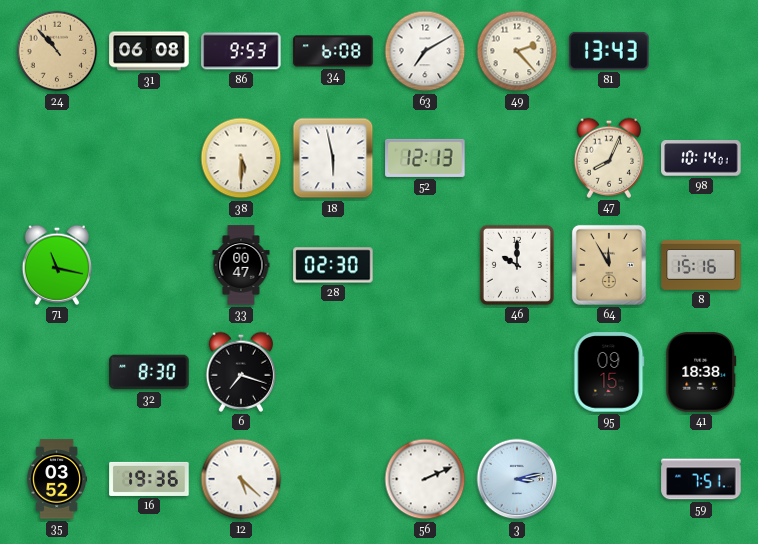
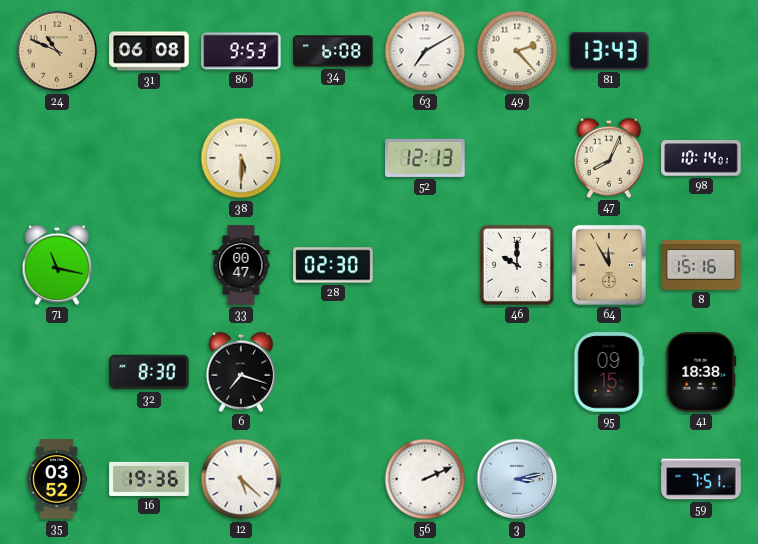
24: 10:53 -> 10:49 (57, 51)
18: 5:58 -> none (333, 158)
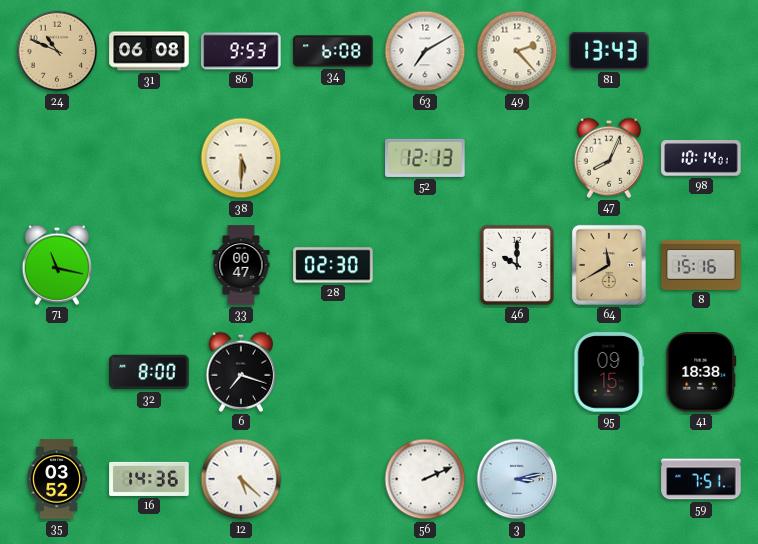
64: 11:55 -> 11:40 (609, 265)
32: 8:30 -> 8:00 (149, 372)
16: 19:36 -> 14:36 (149, 479)
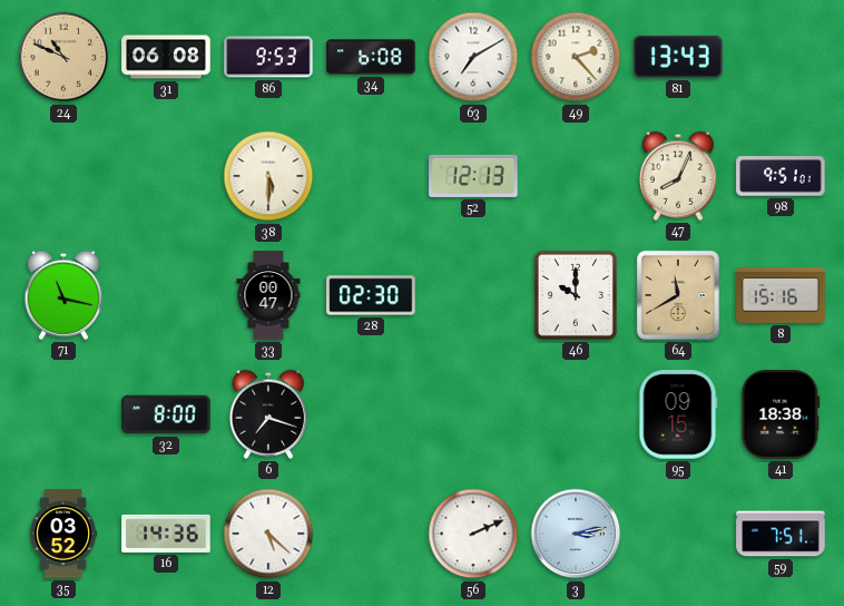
98: 10:14 -> 9:51 (781, 176)
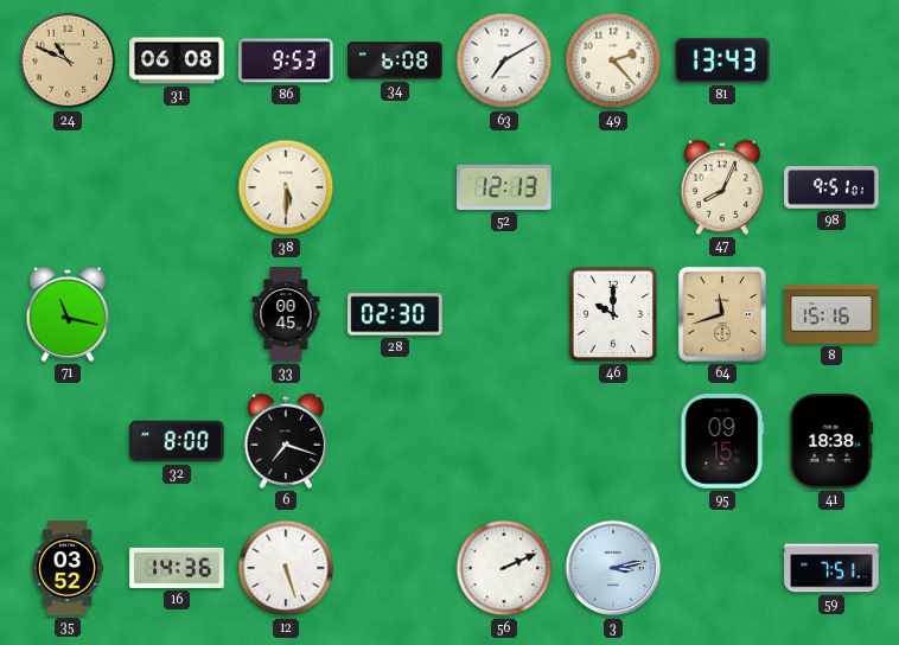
33: 00:47 -> 00:45 (286, 314)
64: 11:40 -> 11:42 (722, 314)
12: 5:22 -> 5:27 (286, 568)
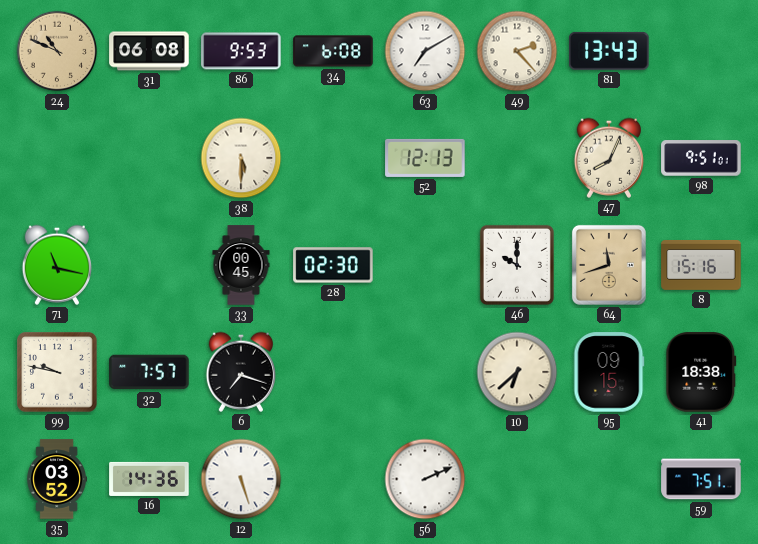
99: none -> 9:47 (57, 372)
32: 8:00 -> 7:57 (149, 372)
10: none -> 6:38 (517, 372)
3: 3:13 -> none (613, 568)
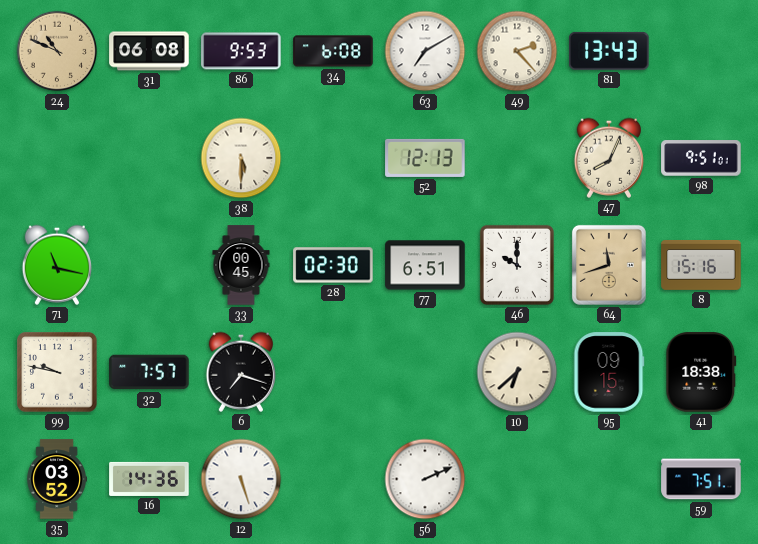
77: none -> 6:51 (425, 265)
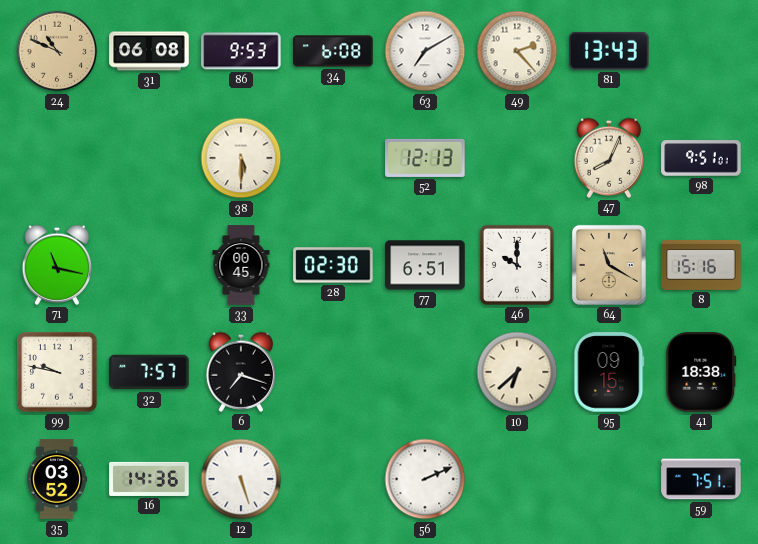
64: 11:42 -> 11:20 (609, 265)
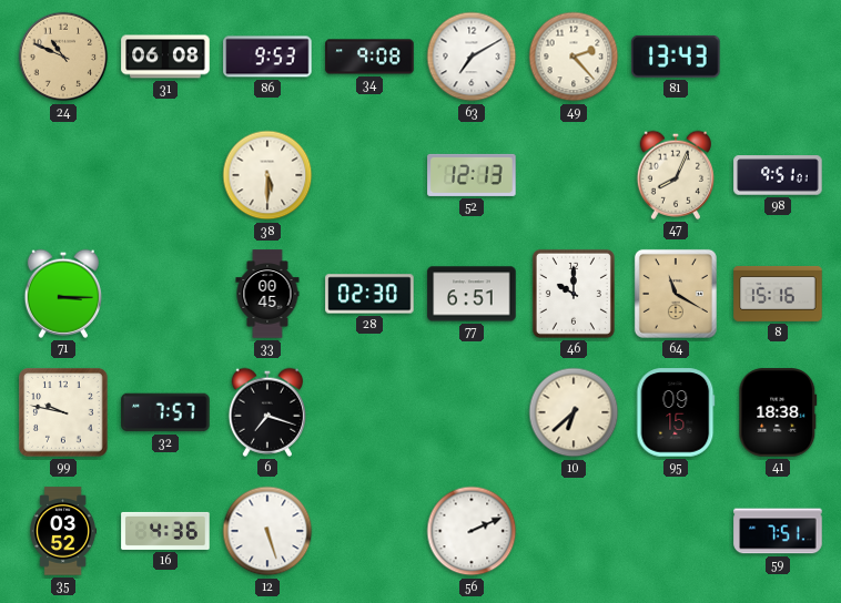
34: 6:08 -> 9:08 (369, 57)
71: 11:17 -> 3:15 (62, 294)
16: 14:36 -> 4:36 (165, 531)
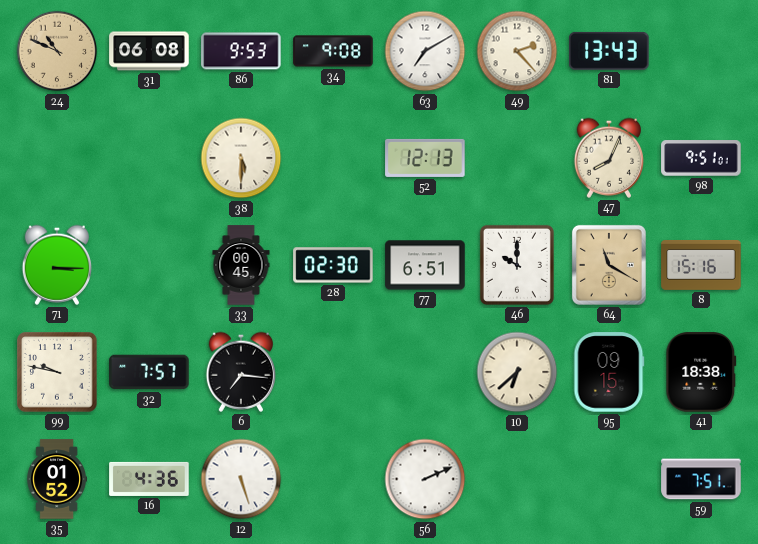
6: 7:18 -> 7:16 (240, 372)
35: 03:52 -> 01:52 (57, 479)
